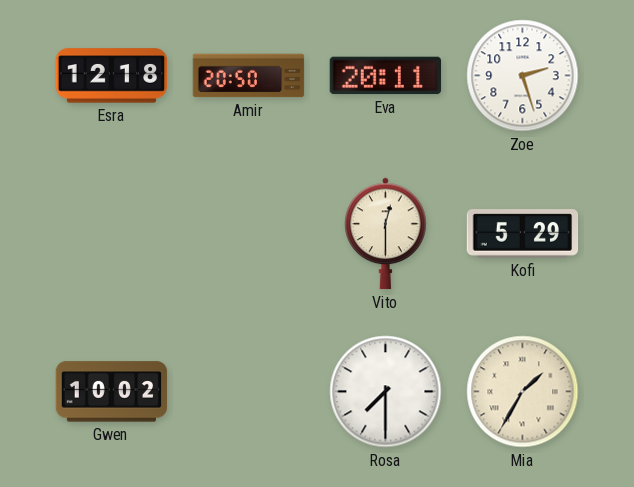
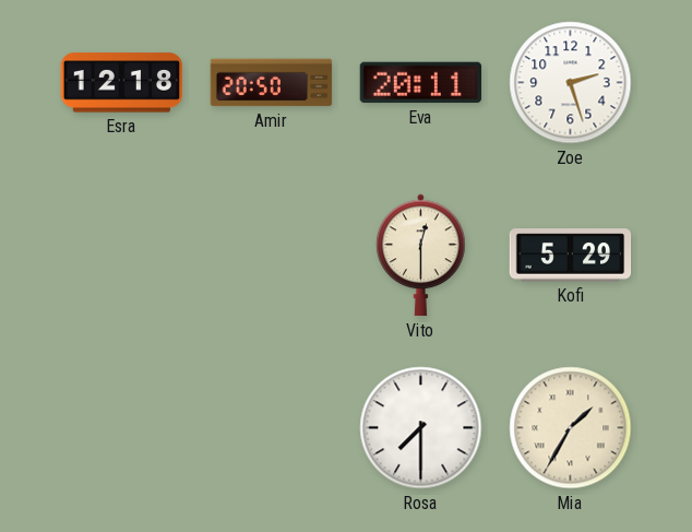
Gwen: 10:02 -> none (112, 392)
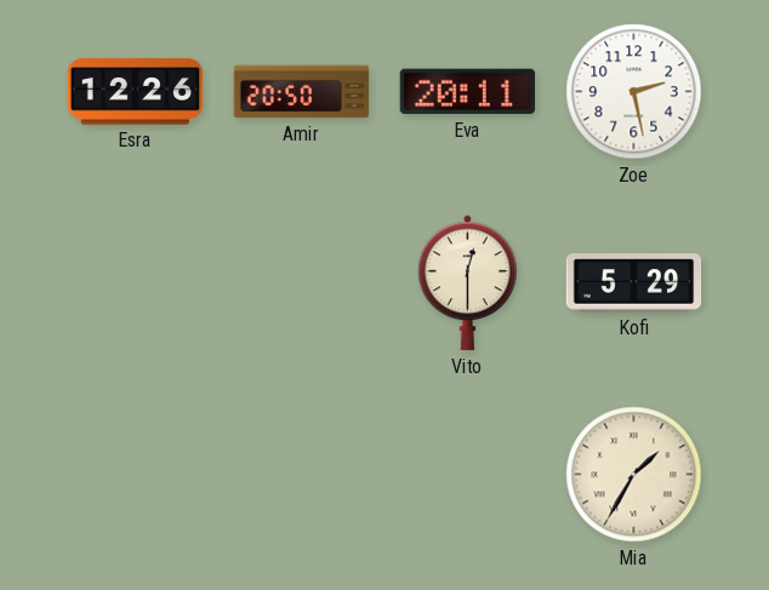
Esra: 12:18 -> 12:26 (136, 92)
Zoe: 2:27 -> 2:28 (634, 92)
Rosa: 7:30 -> none (421, 428)
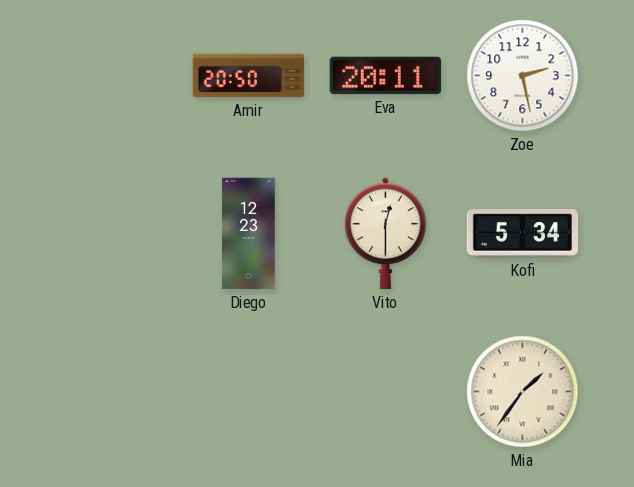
Esra: 12:26 -> none (136, 92)
Diego: none -> 12:23 (249, 234)
Kofi: 5:29 -> 5:34 (523, 234)
Mia: 1:35 -> 1:36 (523, 392)
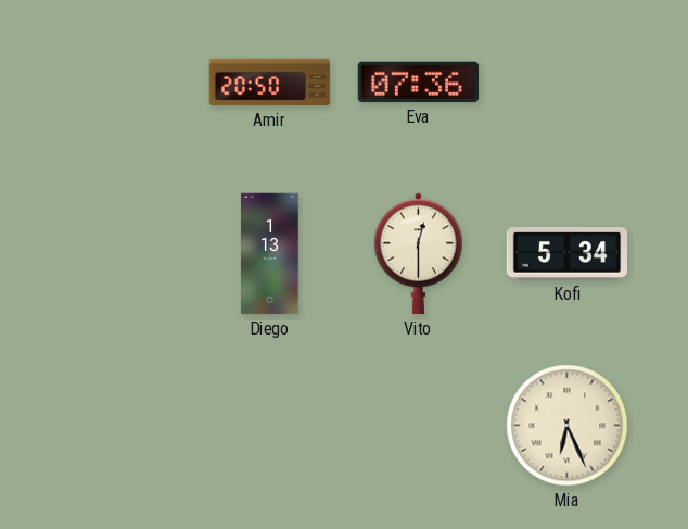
Eva: 20:11 -> 07:36 (419, 83)
Zoe: 2:28 -> none (523, 76)
Diego: 12:23 -> 1:13 (270, 254)
Mia: 1:36 -> 6:26 (568, 426)
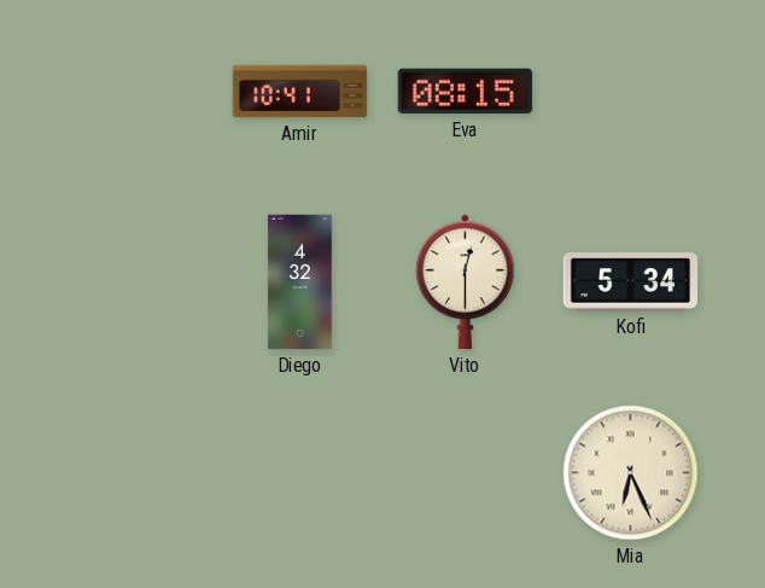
Amir: 20:50 -> 10:41 (300, 92)
Eva: 07:36 -> 08:15 (466, 92)
Diego: 1:13 -> 4:32 (300, 283)
